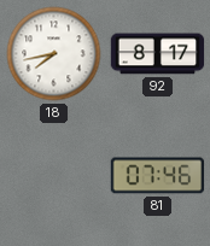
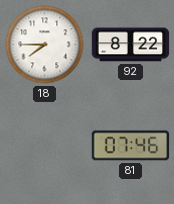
18: 7:43 -> 7:45 (45, 45)
92: 8:17 -> 8:22 (131, 45)
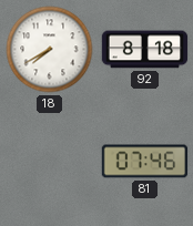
18: 7:45 -> 7:40 (50, 50)
92: 8:22 -> 8:18 (145, 50)
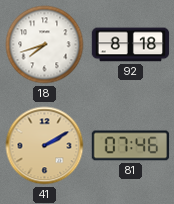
18: 7:40 -> 7:42 (45, 45)
41: none -> 2:10 (45, 146)
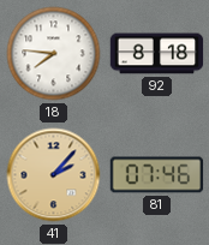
18: 7:42 -> 7:46 (54, 54)
41: 2:10 -> 2:07 (54, 175)
